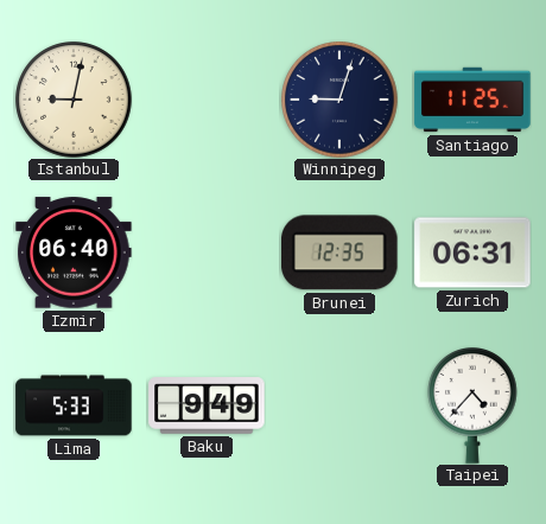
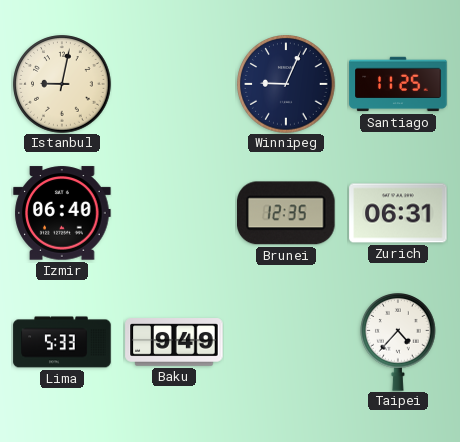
Winnipeg: 9:03 -> 9:04 (286, 84)
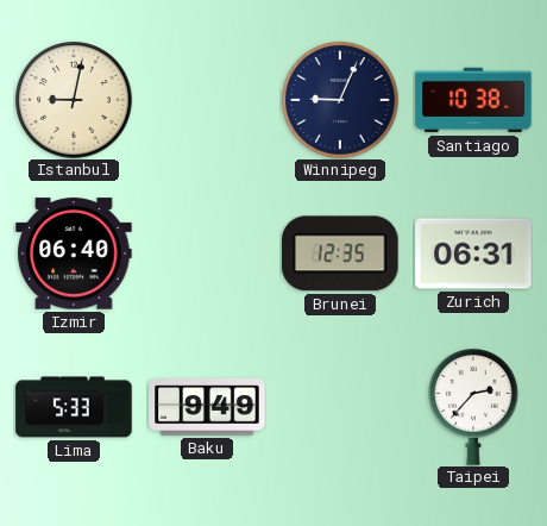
Santiago: 11:25 -> 10:38 (473, 100)
Taipei: 4:37 -> 2:37 (473, 408)
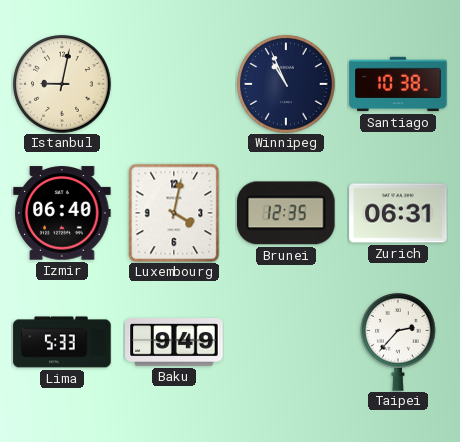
Winnipeg: 9:04 -> 10:56 (286, 84)
Luxembourg: none -> 4:02 (174, 213)
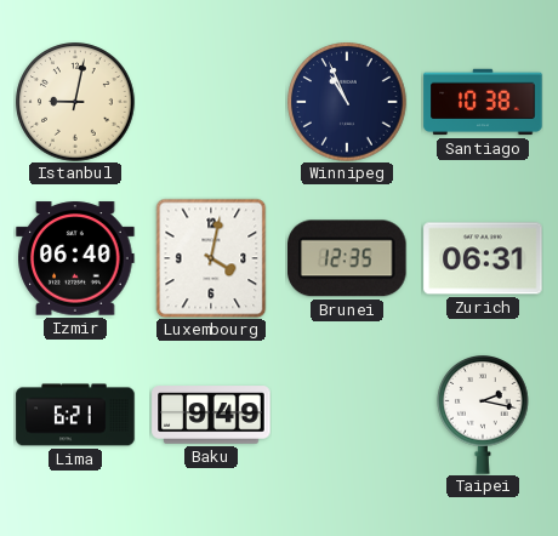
Lima: 5:33 -> 6:21 (75, 415)
Taipei: 2:37 -> 2:17 (483, 416)
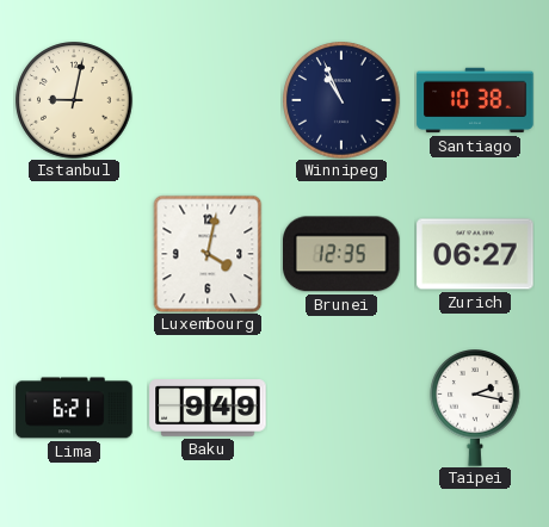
Izmir: 06:40 -> none (75, 258)
Zurich: 06:31 -> 06:27 (475, 254)
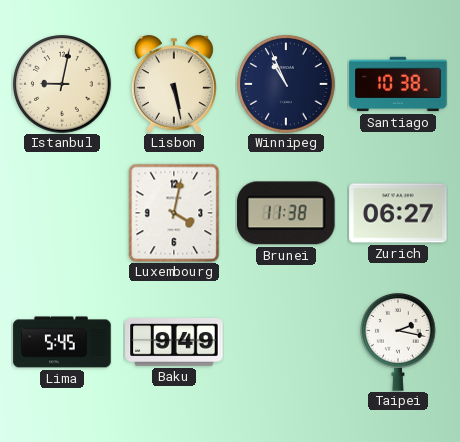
Lisbon: none -> 5:28 (174, 84)
Brunei: 12:35 -> 11:38 (287, 213)
Lima: 6:21 -> 5:45 (62, 342)
